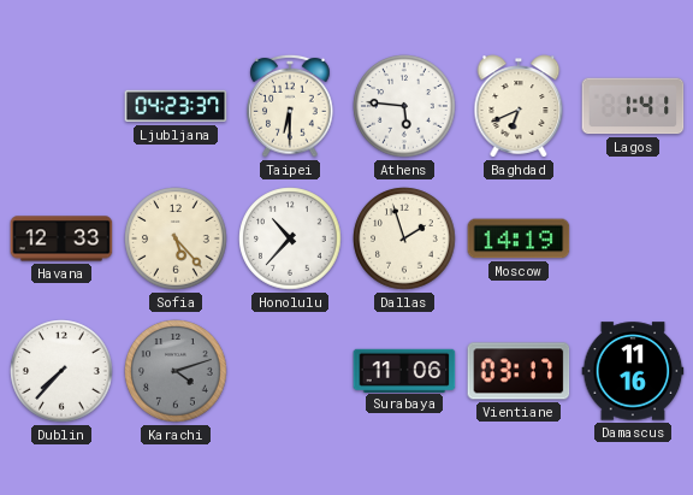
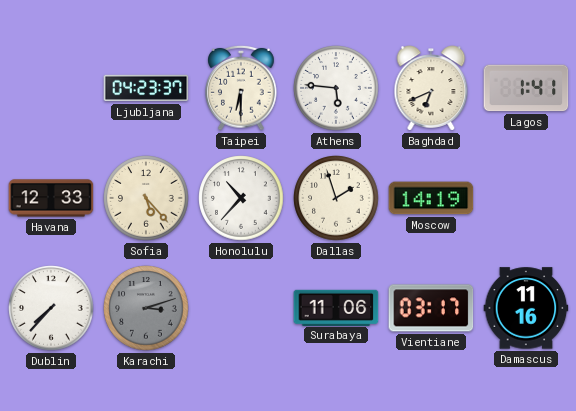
Karachi: 4:12 -> 3:12 (146, 308)
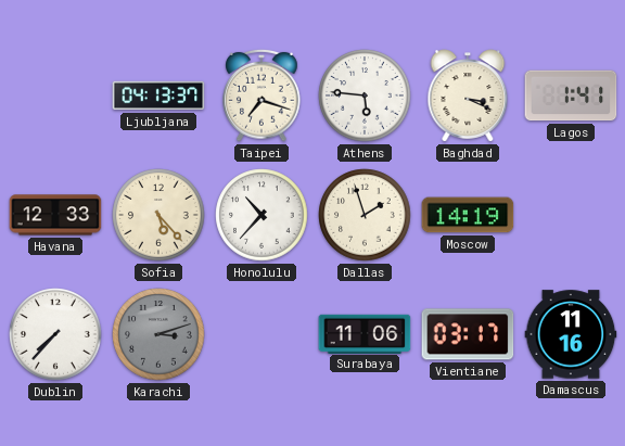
Ljubljana: 04:23 -> 04:13 (158, 95)
Taipei: 6:30 -> 7:18 (262, 95)
Baghdad: 6:41 -> 3:19 (468, 95)
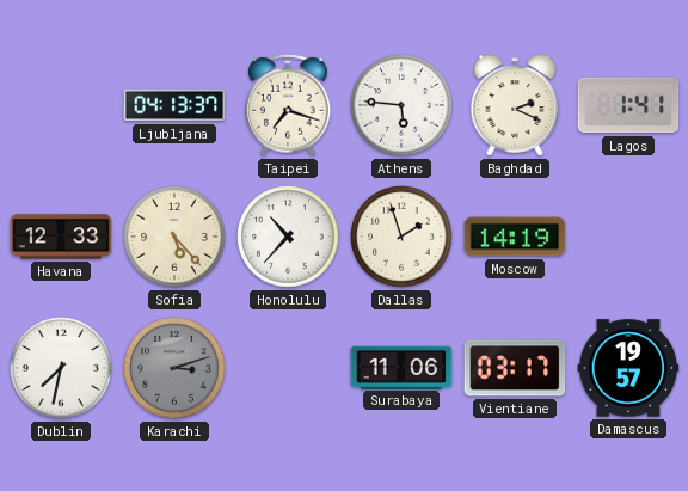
Baghdad: 3:19 -> 2:19 (515, 105)
Dublin: 7:37 -> 7:32 (61, 368)
Damascus: 11:16 -> 19:57 (628, 368)
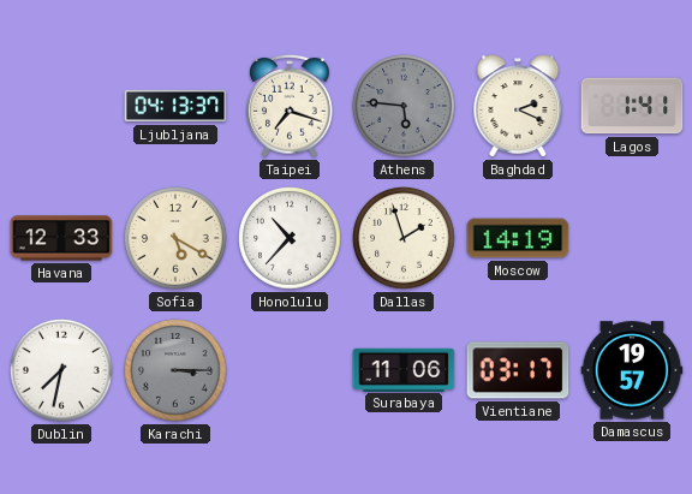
Athens dial: white -> grey (404, 106)
Sofia: 5:23 -> 5:20 (175, 238)
Karachi: 3:12 -> 3:15 (175, 370)
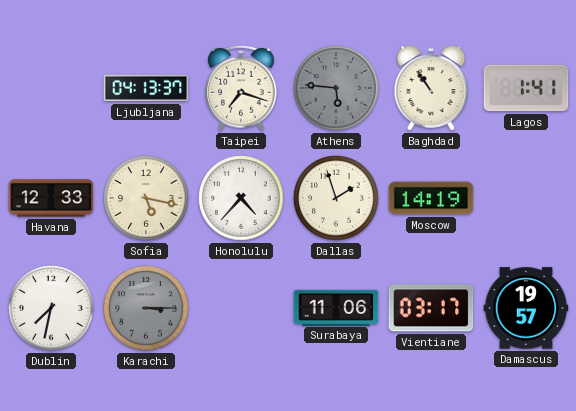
Baghdad: 2:19 -> 10:54 (431, 88)
Sofia: 5:20 -> 5:17 (146, 198)
Honolulu: 10:37 -> 4:37 (241, 198)
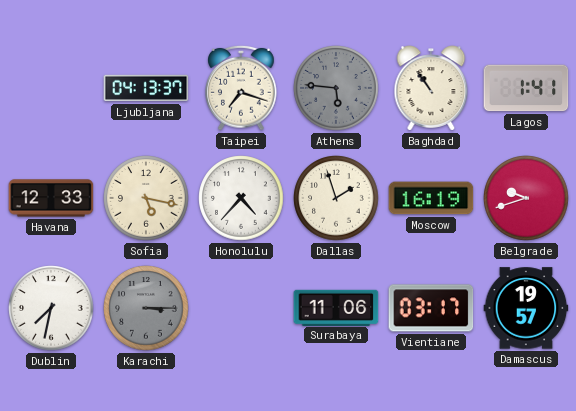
Moscow: 14:19 -> 16:19 (431, 198)
Belgrade: none -> 9:42 (526, 198)
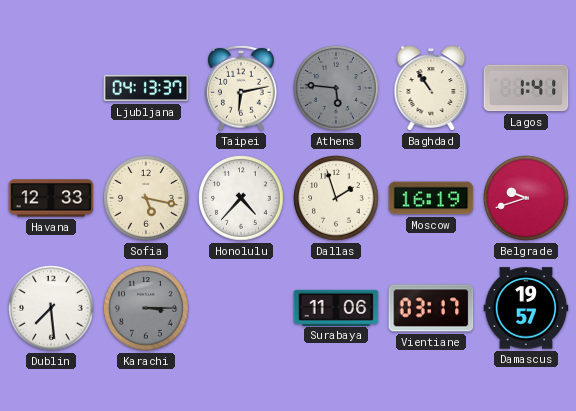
Taipei: 7:18 -> 6:13 (241, 88)
Dublin: 7:32 -> 7:29 (51, 308)
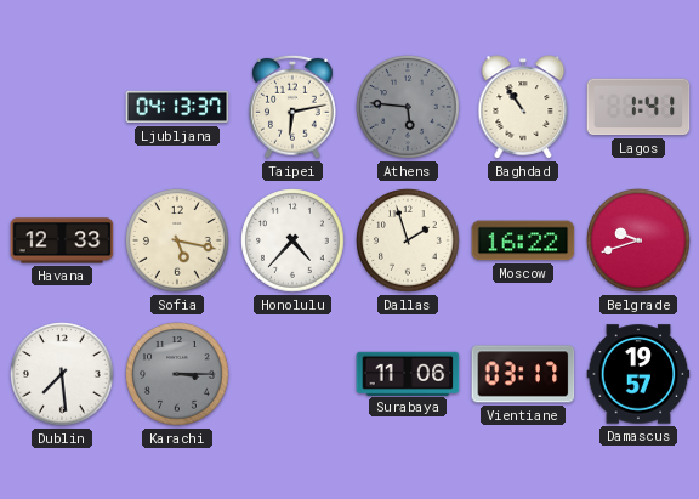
Moscow: 16:19 -> 16:22 (523, 240)
